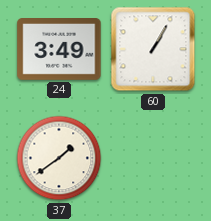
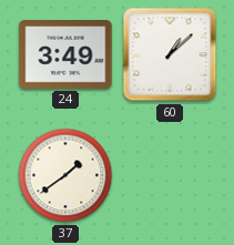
60: 1:05 -> 1:08 (170, 54)
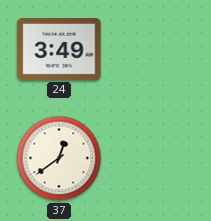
60: 1:08 -> none (170, 54)
37: 1:39 -> 12:39 (59, 158)
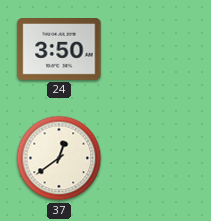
24: 3:49 -> 3:50 (59, 50)
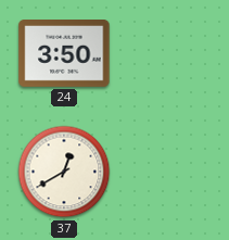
37: 12:39 -> 12:40 (64, 172)
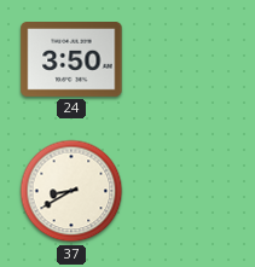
37: 12:40 -> 8:40 (71, 191)
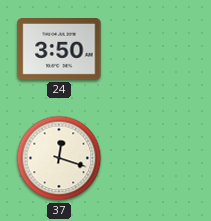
37: 8:40 -> 12:18 (59, 158)
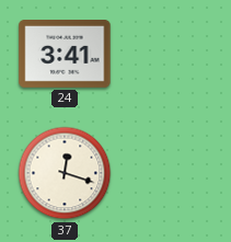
24: 3:50 -> 3:41 (65, 55)
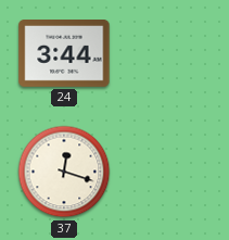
24: 3:41 -> 3:44 (64, 54)
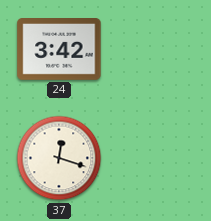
24: 3:44 -> 3:42 (59, 50)
